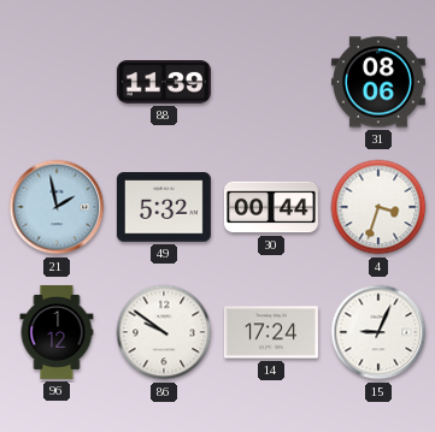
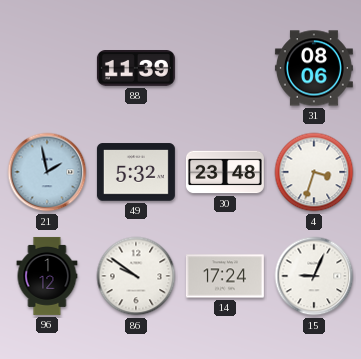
30: 00:44 -> 23:48 (225, 172)
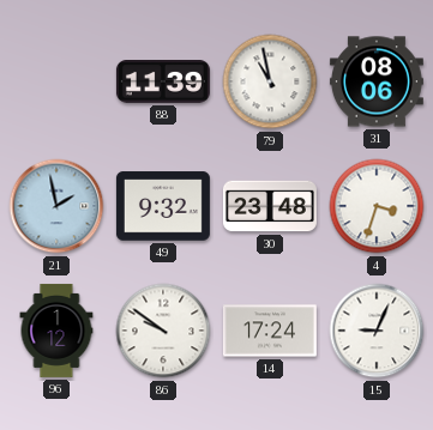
79: none -> 10:58 (270, 81)
49: 5:32 -> 9:32 (163, 206)
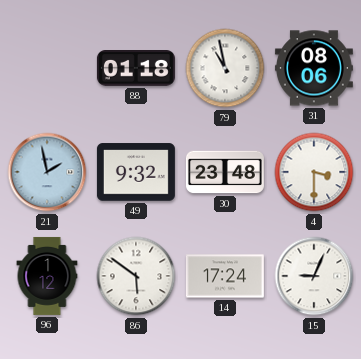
88: 11:39 -> 01:18 (136, 69)
4: 3:33 -> 3:30 (314, 172)
86: 9:51 -> 5:51 (136, 276)
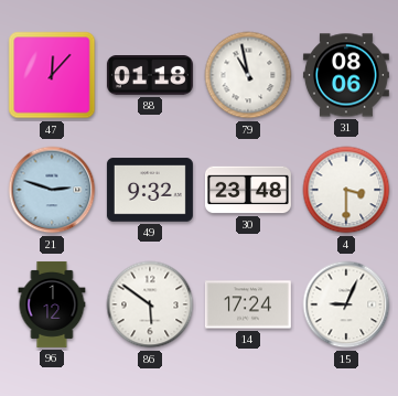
47: none -> 12:07 (52, 75)
21: 1:58 -> 2:48 (52, 190)
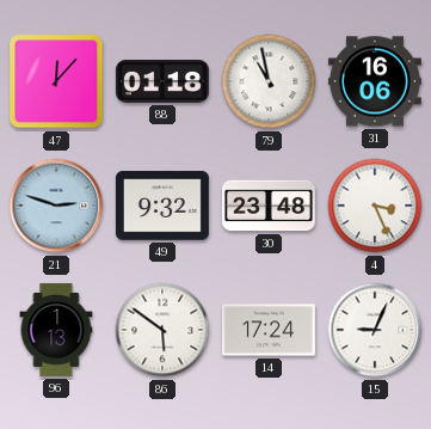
31: 08:06 -> 16:06 (375, 81)
4: 3:30 -> 3:26 (375, 206)
96: 1:12 -> 1:13 (56, 330)
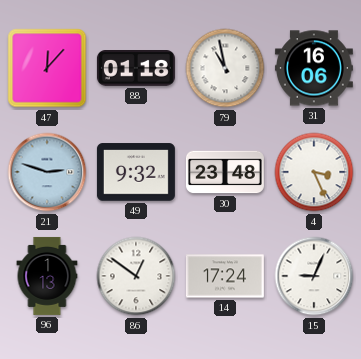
86: 5:51 -> 12:51 (136, 276)
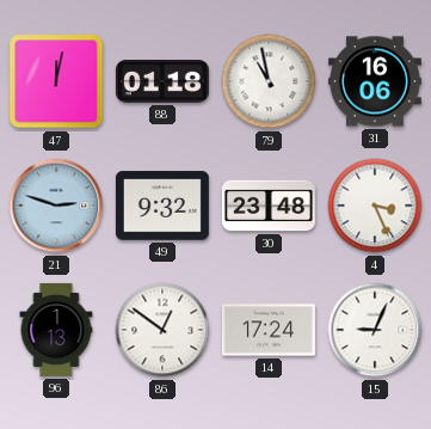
47: 12:07 -> 12:02 (56, 81)
